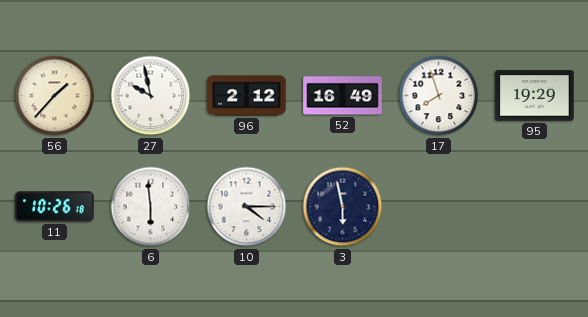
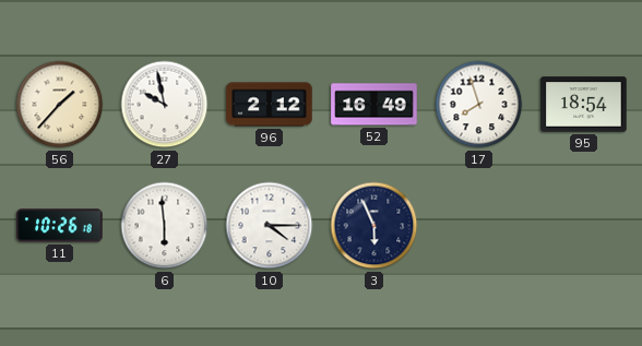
95: 19:29 -> 18:54 (584, 105)
3: 5:58 -> 5:56 (374, 226)
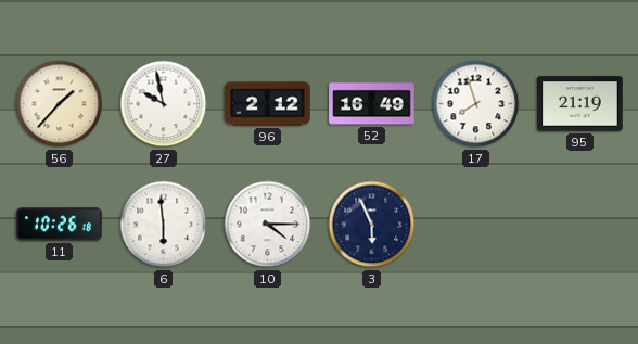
95: 18:54 -> 21:19 (580, 104)
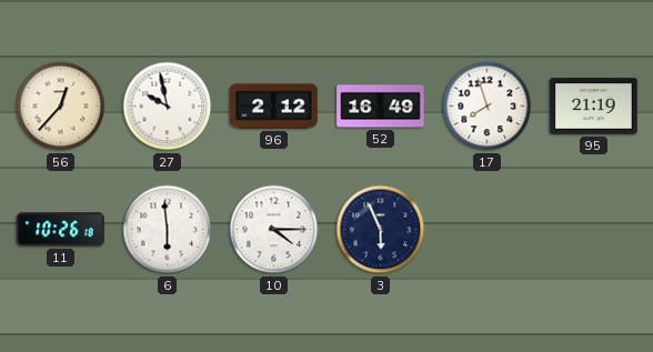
56: 1:37 -> 12:37 (61, 107)
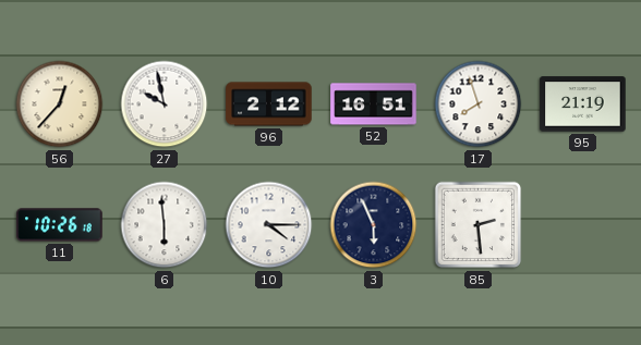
52: 16:49 -> 16:51 (374, 104)
85: none -> 2:29 (479, 225)
